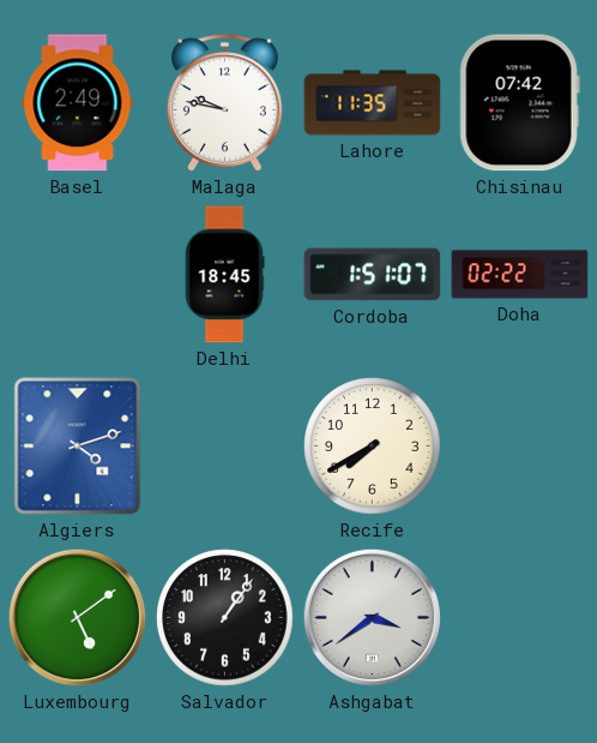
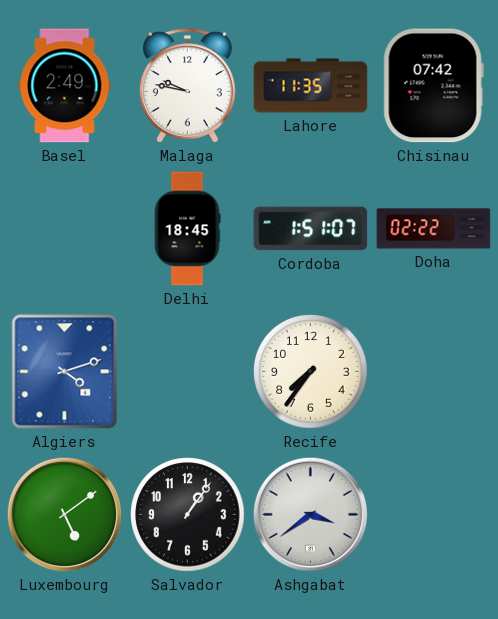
Recife: 7:40 -> 7:36 (311, 372)
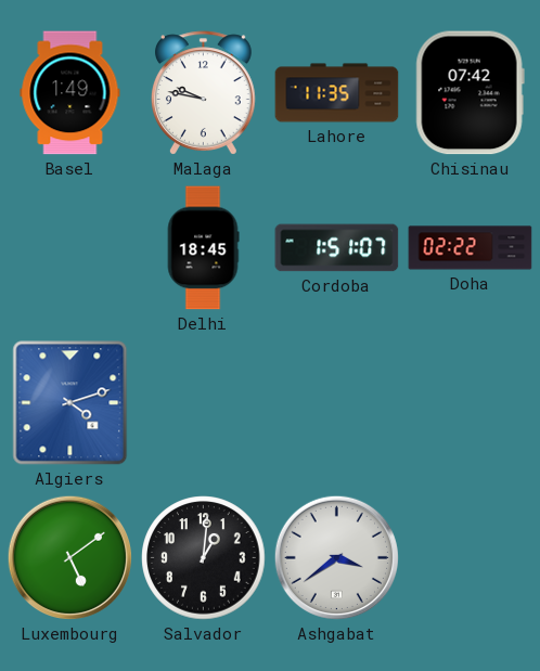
Basel: 2:49 -> 1:49 (70, 93)
Recife: 7:36 -> none (311, 372)
Salvador: 1:06 -> 1:01 (204, 558)
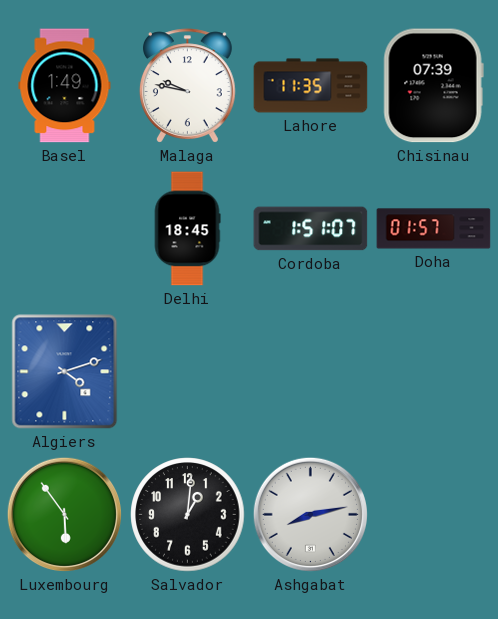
Chisinau: 07:42 -> 07:39 (433, 86)
Doha: 02:22 -> 01:57 (434, 229)
Luxembourg: 5:09 -> 5:54 (64, 514)
Ashgabat: 3:39 -> 8:13 (310, 514)
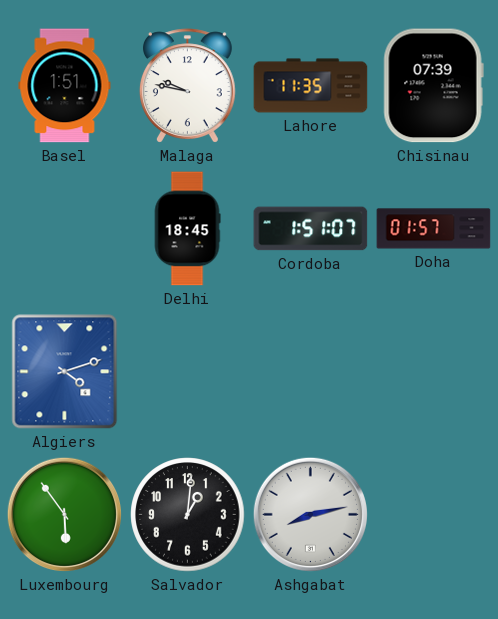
Basel: 1:49 -> 1:51 (65, 86)
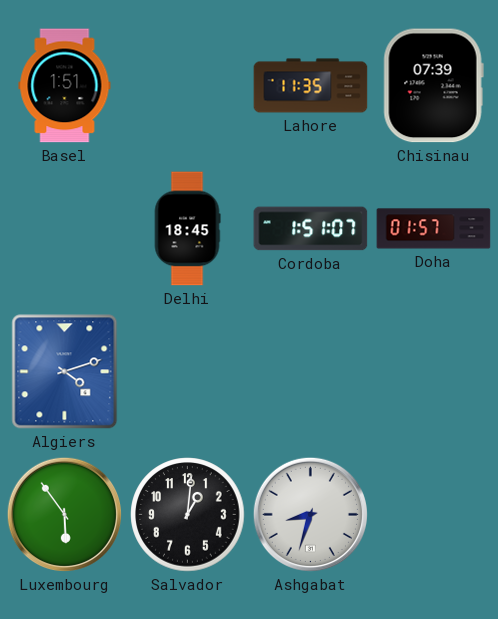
Malaga: 9:47 -> none (187, 86)
Ashgabat: 8:13 -> 8:33 (310, 514)
